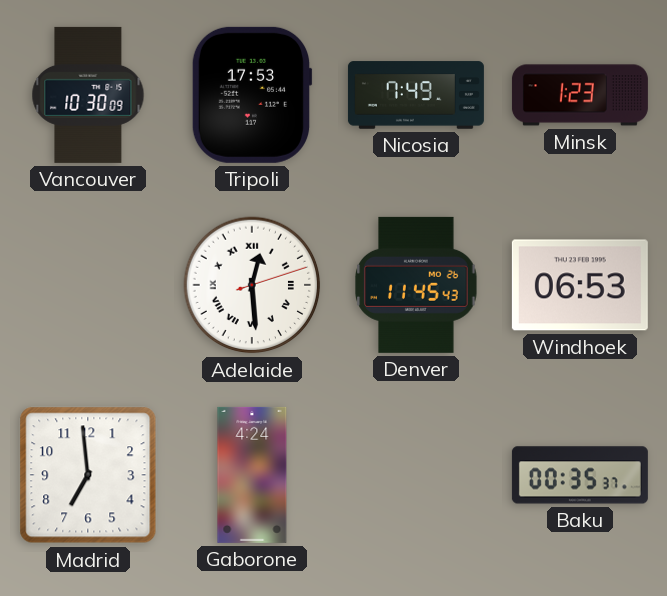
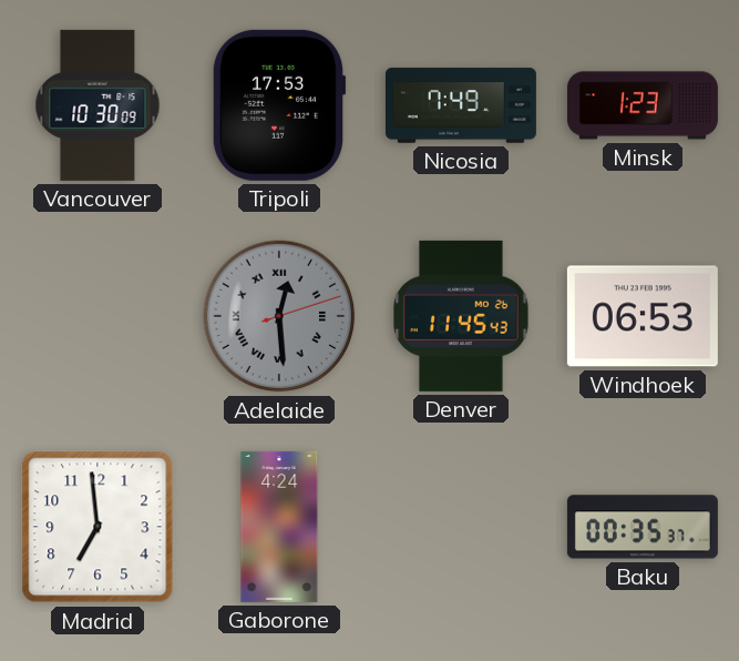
Adelaide dial: white -> grey (279, 316)
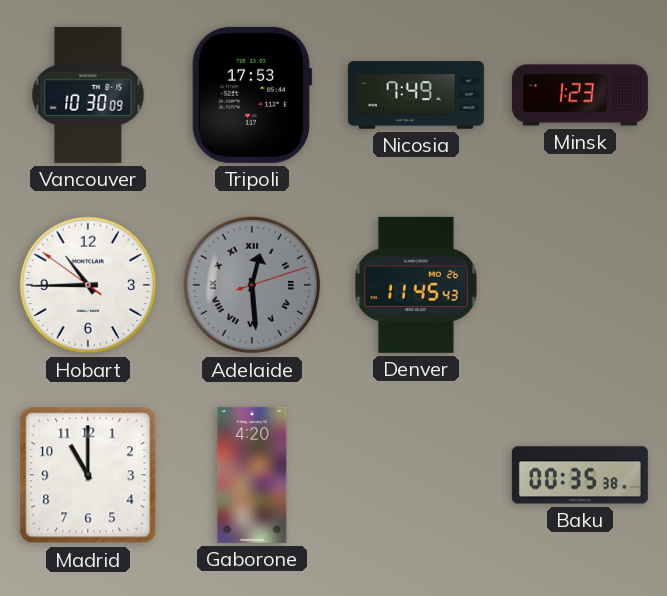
Hobart: none -> 10:44 (88, 285)
Windhoek: 06:53 -> none (643, 316)
Madrid: 6:59 -> 11:00 (88, 475)
Gaborone: 4:24 -> 4:20 (252, 475)
Baku: 00:35:37 -> 00:35:38 (580, 475)
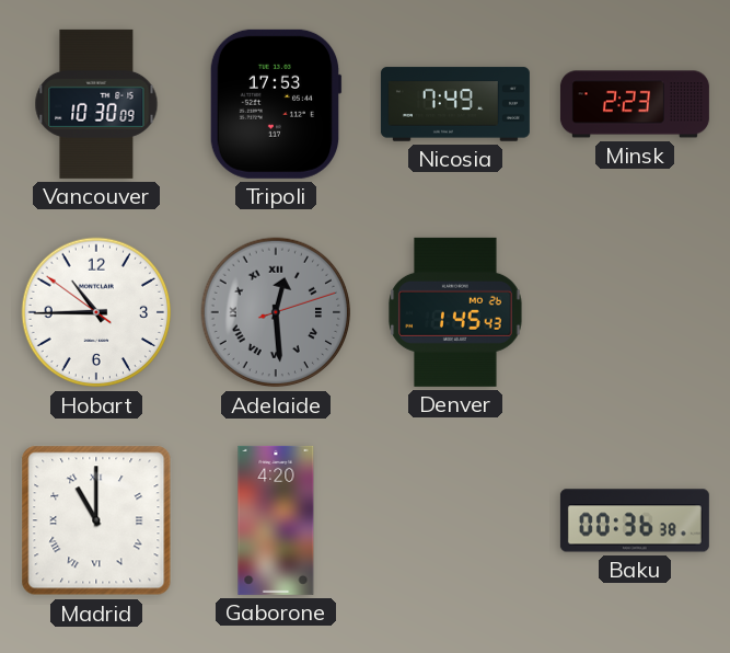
Minsk: 1:23 -> 2:23 (635, 104)
Denver: 11:45 -> 1:45 (455, 312)
Madrid numerals: Arabic -> Roman (96, 520)
Baku: 00:35 -> 00:36 (635, 520)
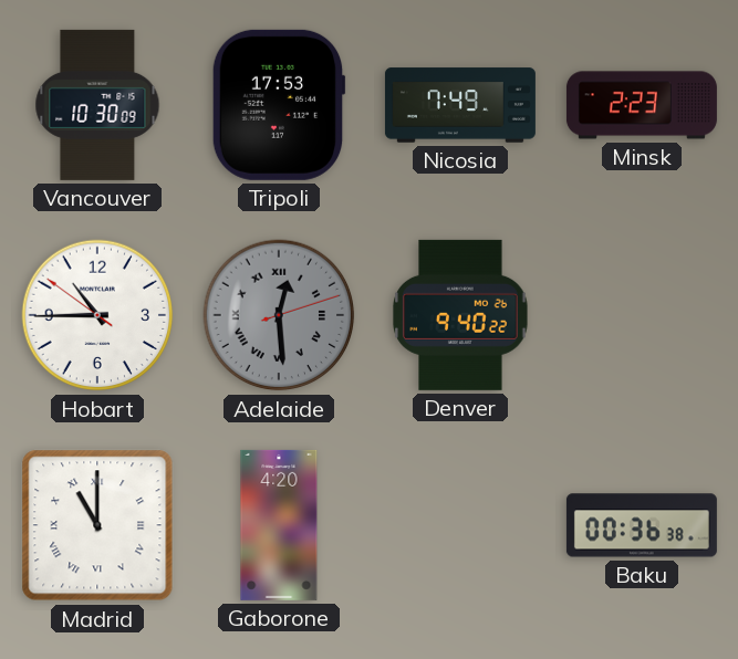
Denver: 1:45 -> 9:40 (460, 315)
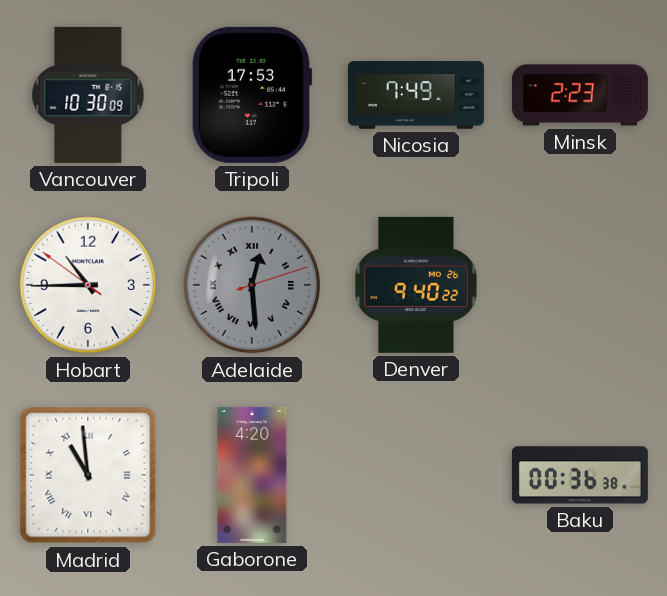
Madrid: 11:00 -> 10:59 (88, 475)
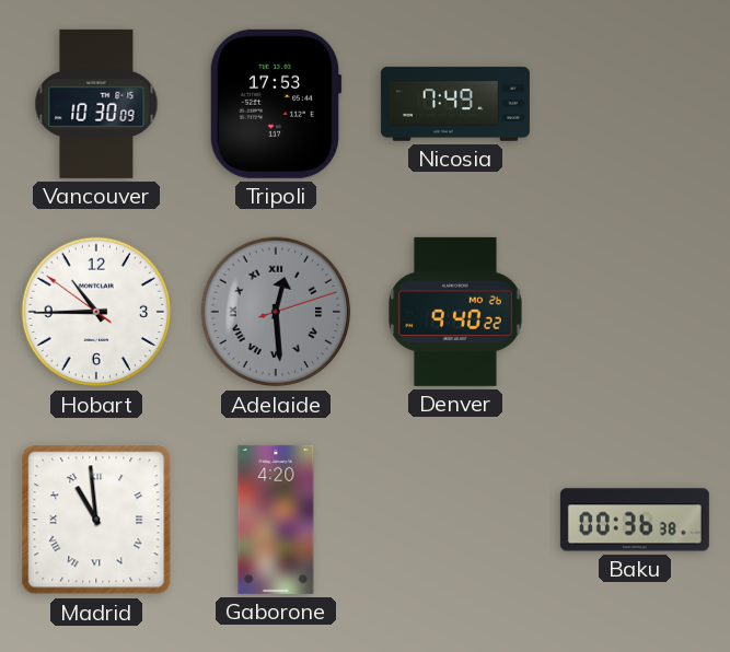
Minsk: 2:23 -> none (580, 95)
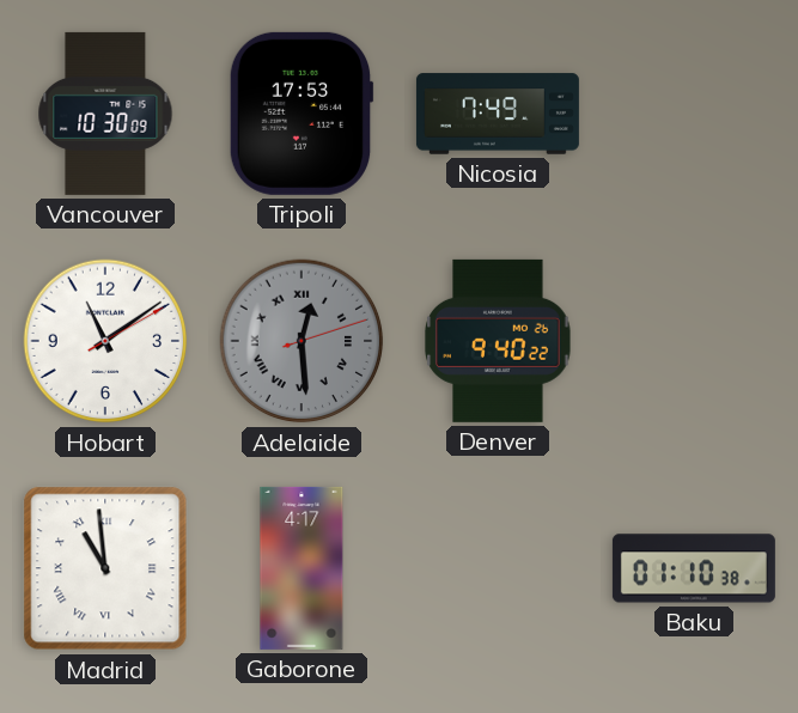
Hobart: 10:44 -> 11:09 (105, 341)
Gaborone: 4:20 -> 4:17 (301, 568)
Baku: 00:36 -> 01:10 (694, 568)
